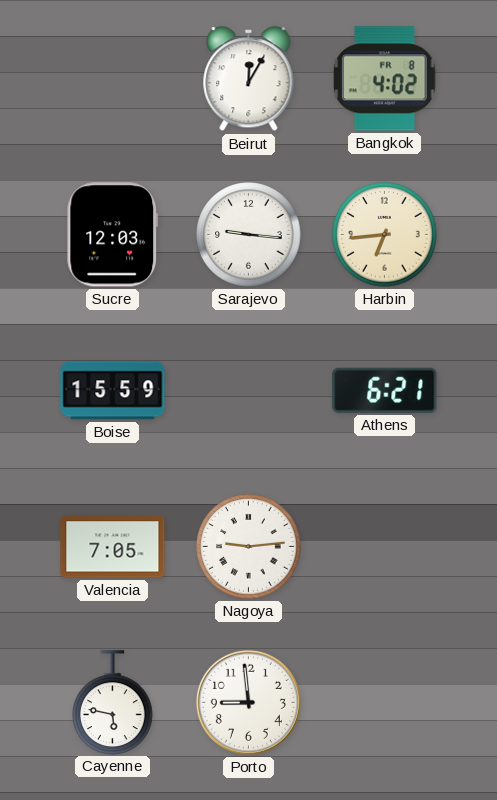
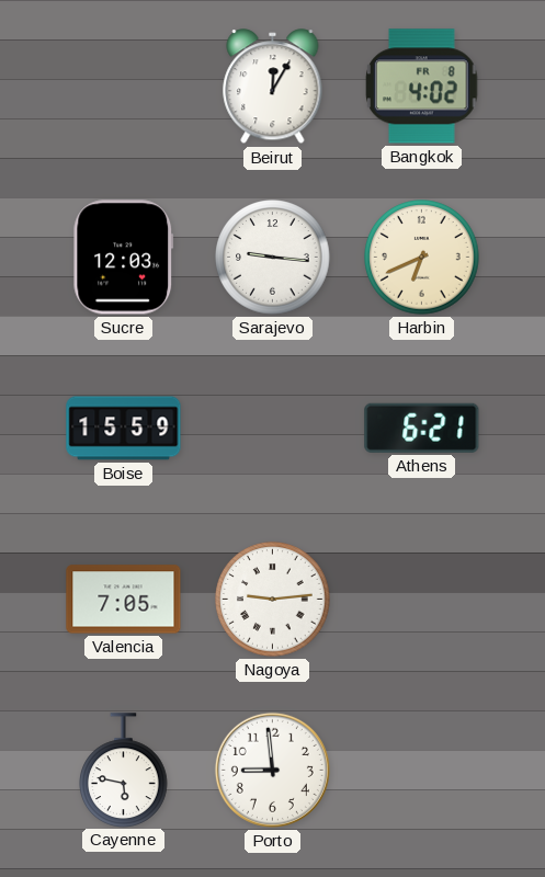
Harbin: 6:44 -> 6:41 (422, 258)
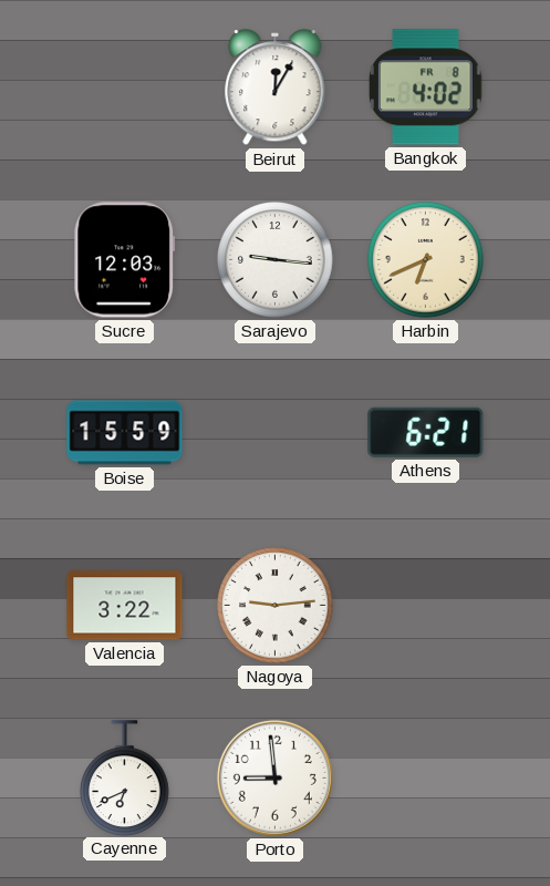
Valencia: 7:05 -> 3:22 (125, 606)
Cayenne: 5:47 -> 6:41 (125, 777)
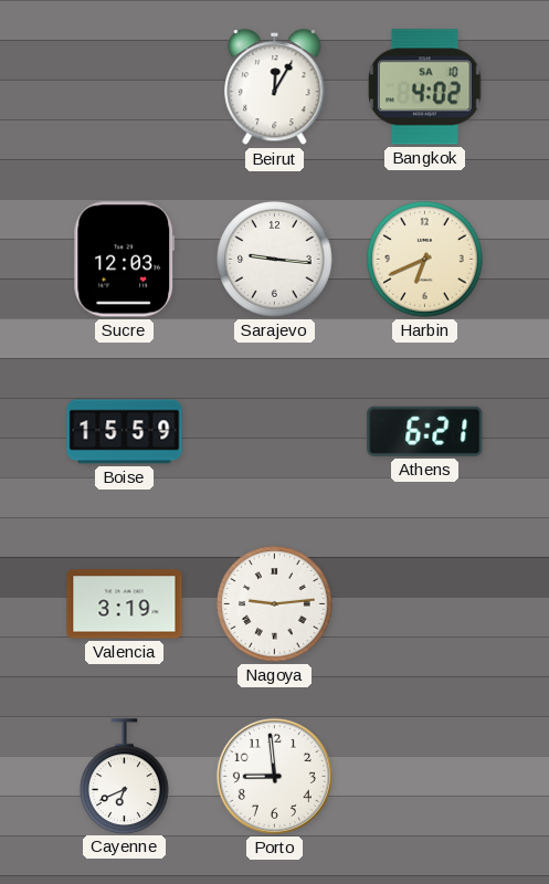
Bangkok date: FR 8 -> SA 10 (425, 87)
Valencia: 3:22 -> 3:19 (125, 604)
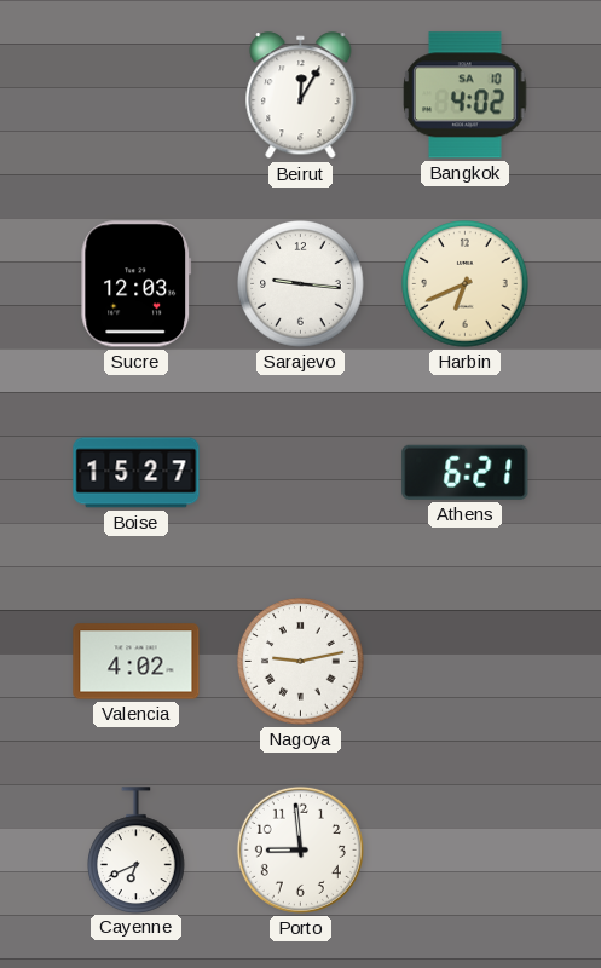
Boise: 15:59 -> 15:27 (137, 473)
Valencia: 3:19 -> 4:02 (137, 662)
Nagoya: 9:14 -> 9:13 (301, 662)
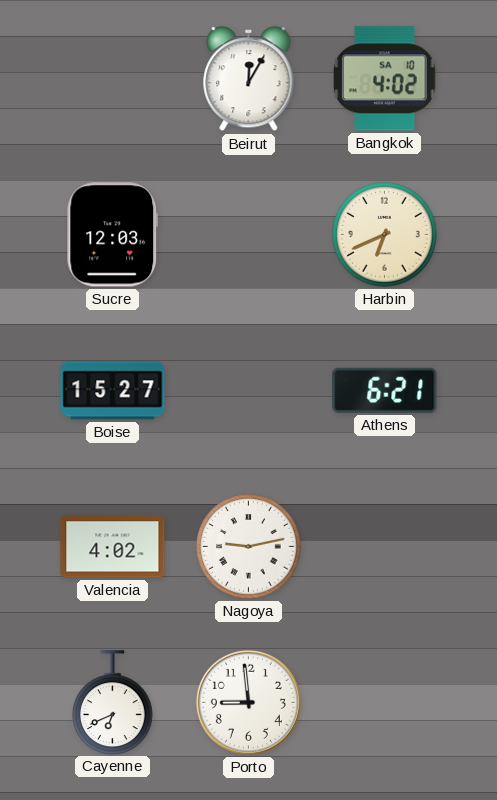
Sarajevo: 9:16 -> none (301, 284)
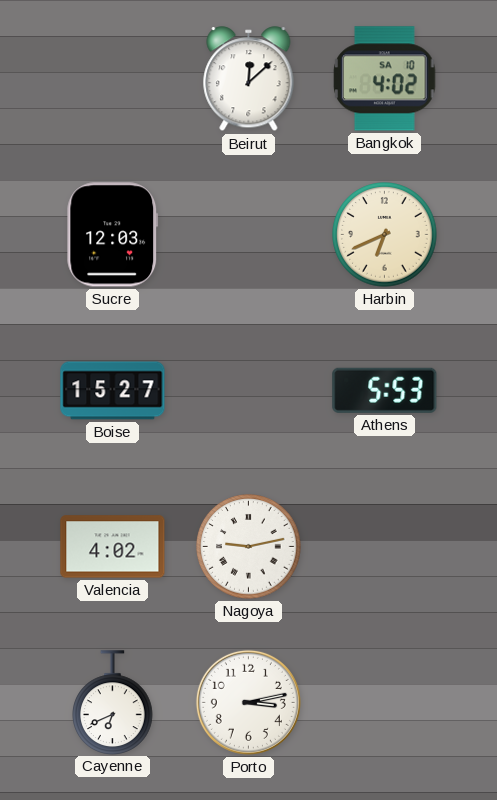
Beirut: 12:05 -> 12:08 (249, 79)
Athens: 6:21 -> 5:53 (385, 390)
Porto: 8:59 -> 3:13 (248, 702)
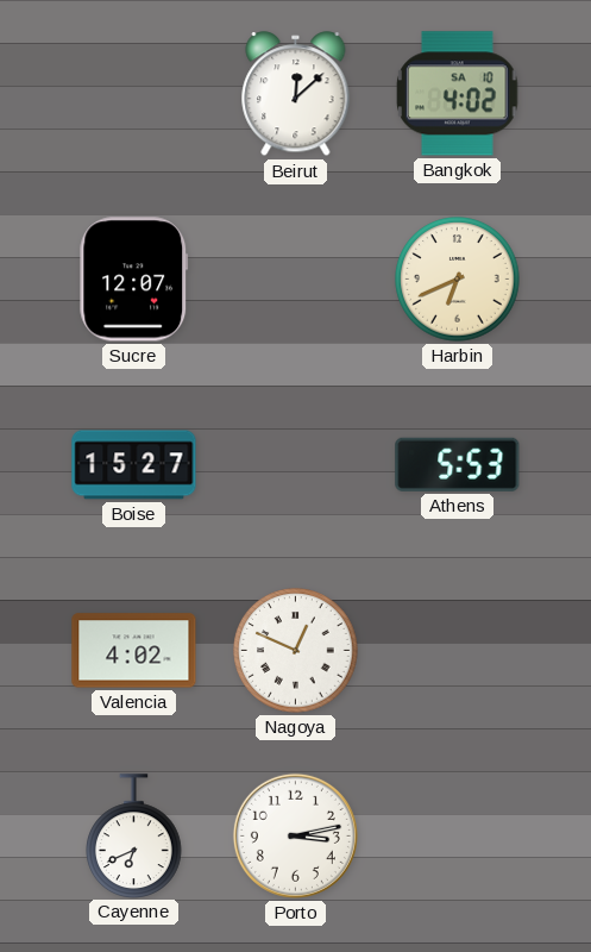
Sucre: 12:03 -> 12:07 (134, 280)
Nagoya: 9:13 -> 12:49 (296, 651)
